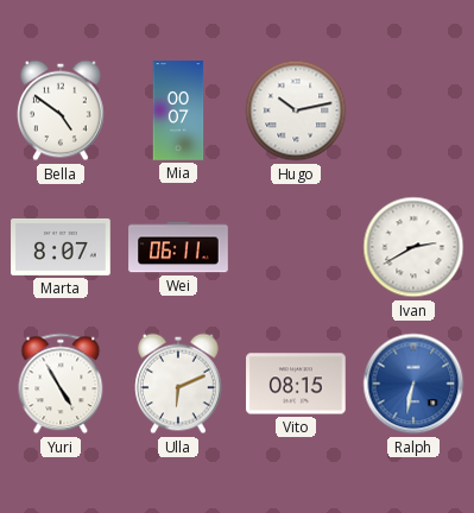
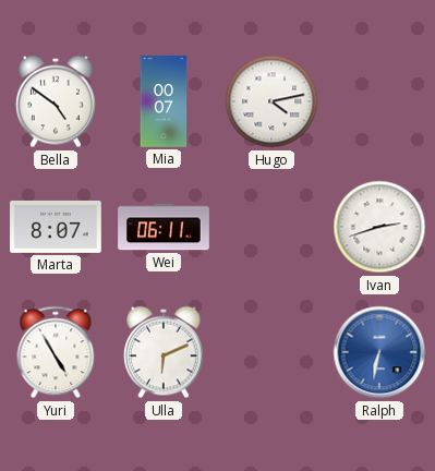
Hugo: 10:13 -> 4:13 (271, 101)
Ivan: 2:40 -> 2:42 (379, 227)
Vito: 08:15 -> none (296, 384)
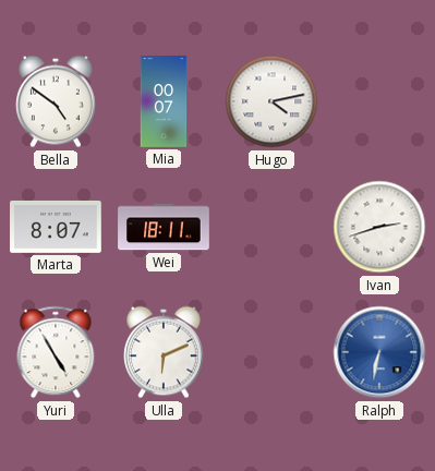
Wei: 06:11 -> 18:11 (164, 227)
